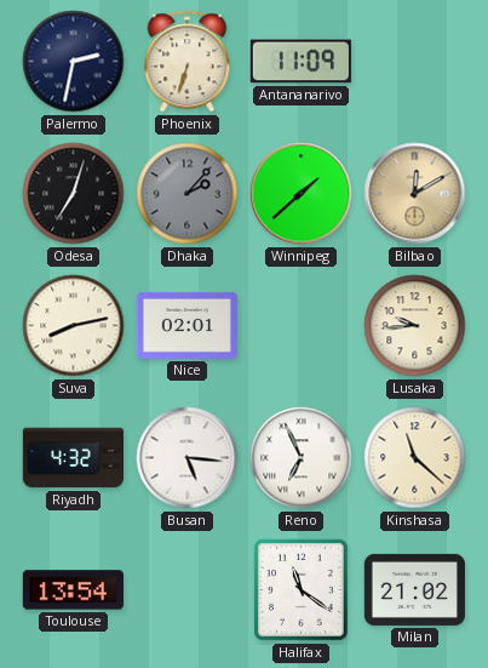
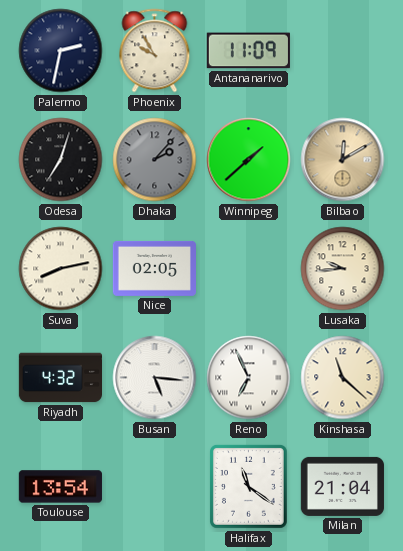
Phoenix: 6:33 -> 9:55 (155, 51)
Nice: 02:01 -> 02:05 (154, 268)
Milan: 21:02 -> 21:04 (342, 486)
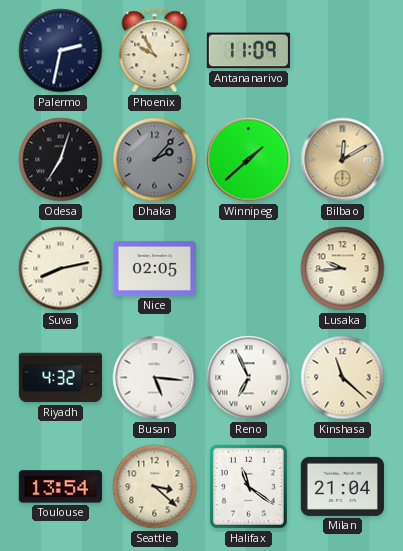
Seattle: none -> 3:22 (155, 487)
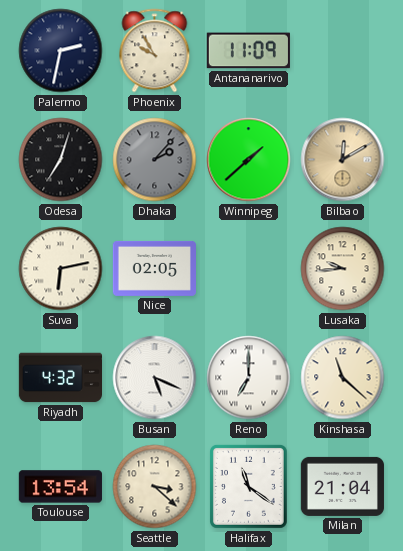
Suva: 8:13 -> 6:13 (61, 269)
Busan: 5:16 -> 5:19 (155, 378)
Reno: 6:56 -> 7:00 (249, 378)
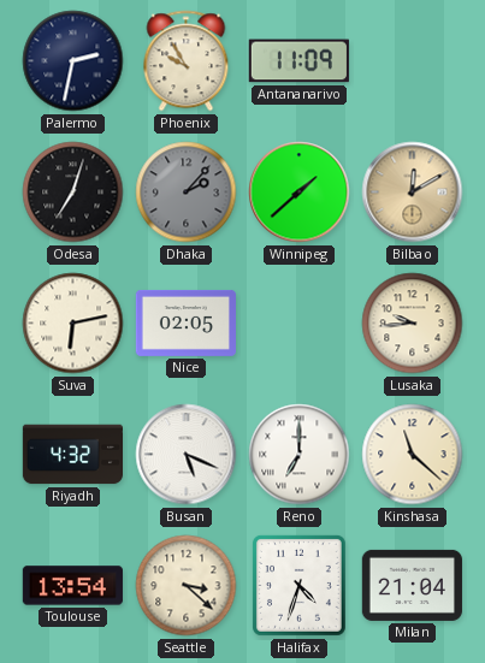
Halifax: 11:21 -> 4:33 (298, 585)
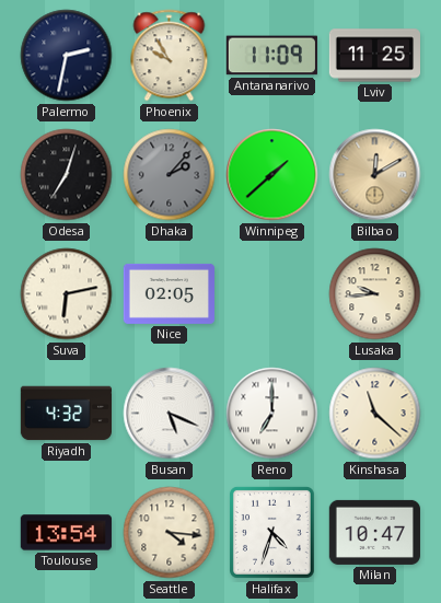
Lviv: none -> 11:25 (374, 56)
Seattle: 3:22 -> 4:16 (170, 533)
Milan: 21:04 -> 10:47 (374, 532)
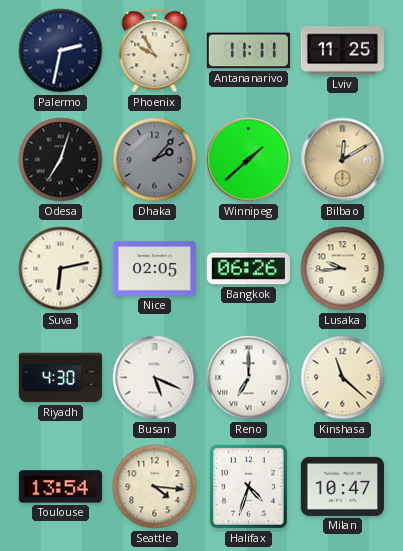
Antananarivo: 11:09 -> 11:11 (248, 51)
Bangkok: none -> 06:26 (248, 269)
Riyadh: 4:32 -> 4:30 (60, 378)
